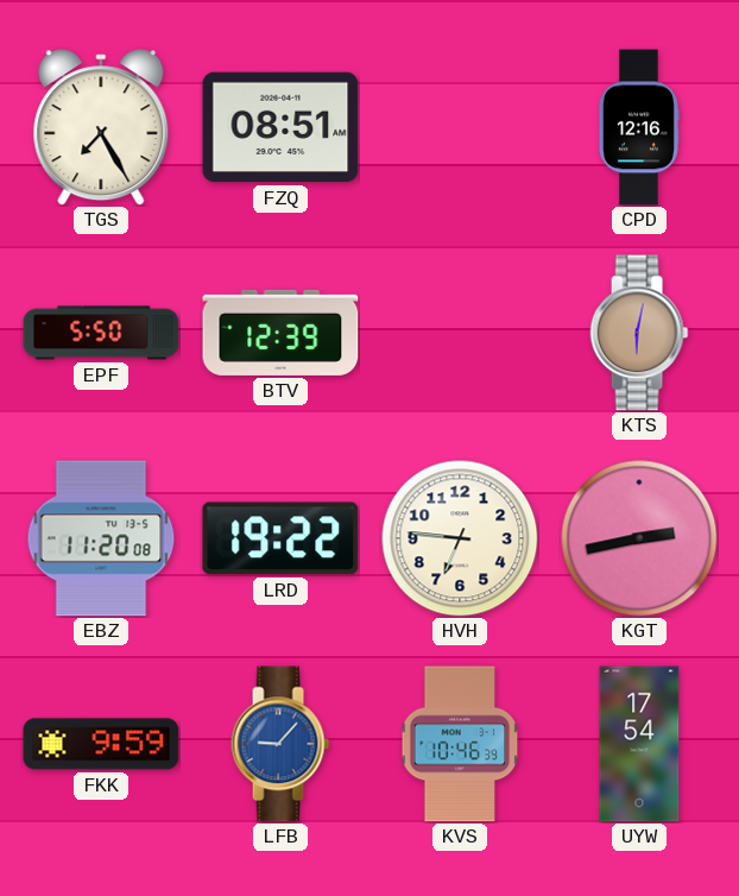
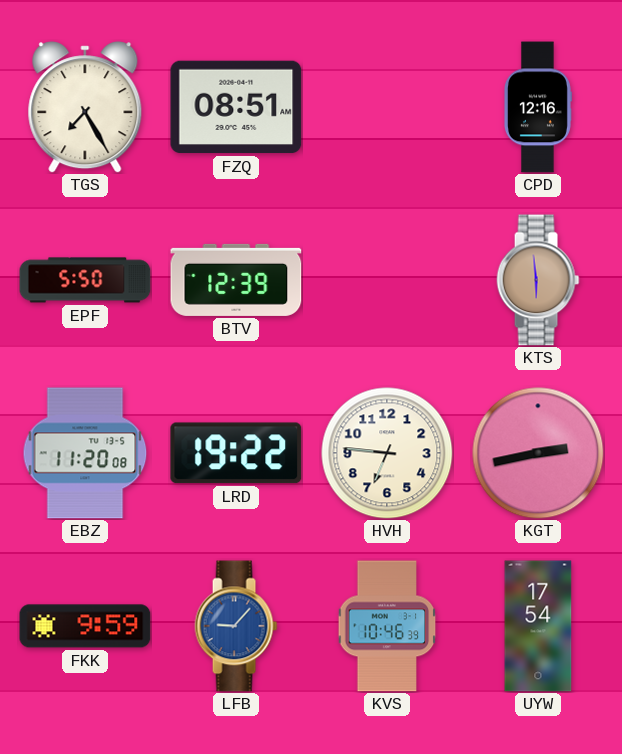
KTS: 6:02 -> 5:59 (538, 280)
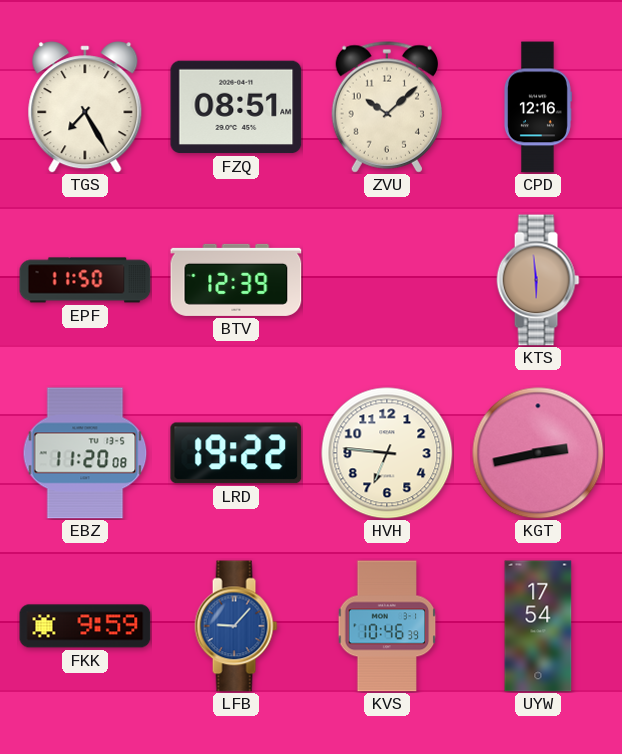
ZVU: none -> 10:08 (386, 107)
EPF: 5:50 -> 11:50 (85, 280)
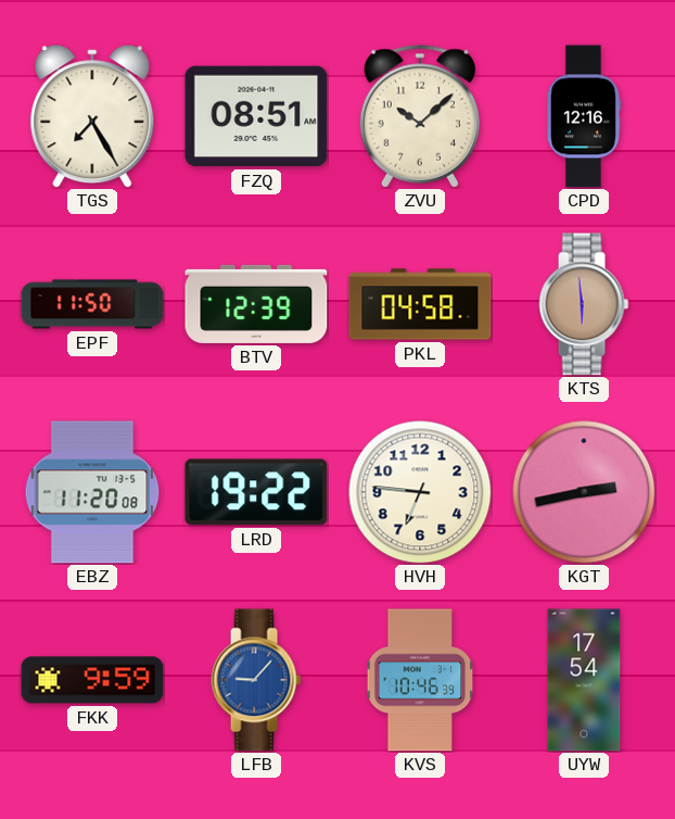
PKL: none -> 04:58 (420, 304)
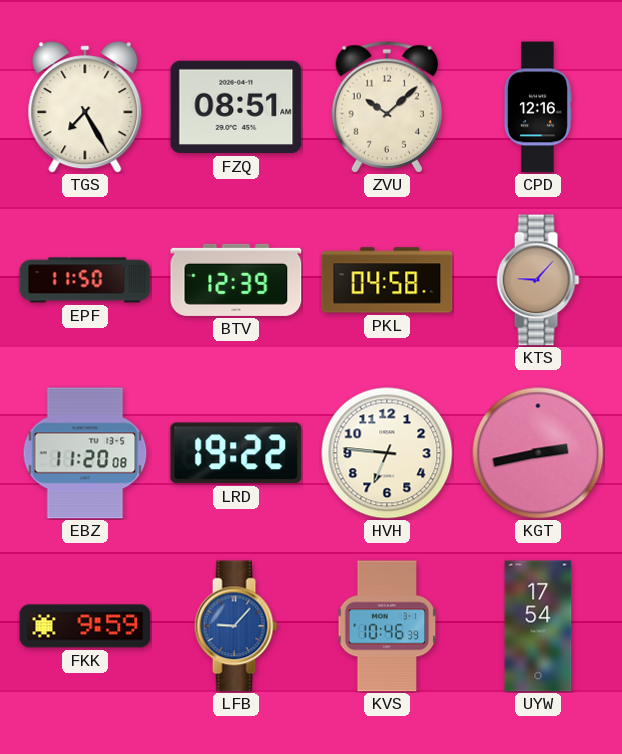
KTS: 5:59 -> 9:07 (538, 280)
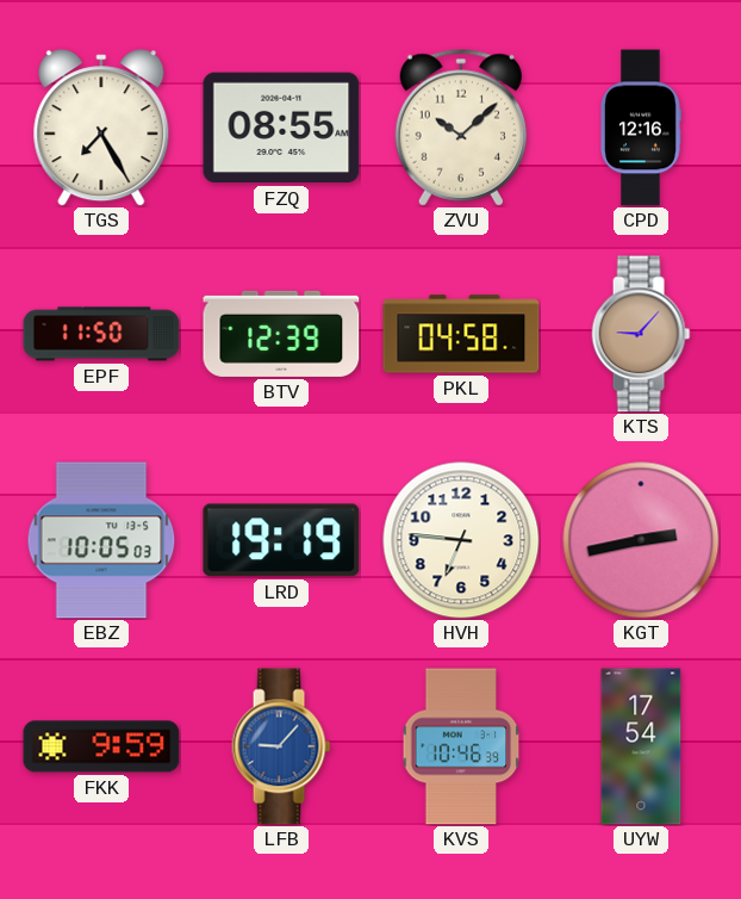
FZQ: 08:51 -> 08:55 (281, 128)
EBZ: 11:20 -> 10:05 (101, 540)
LRD: 19:22 -> 19:19 (281, 540)
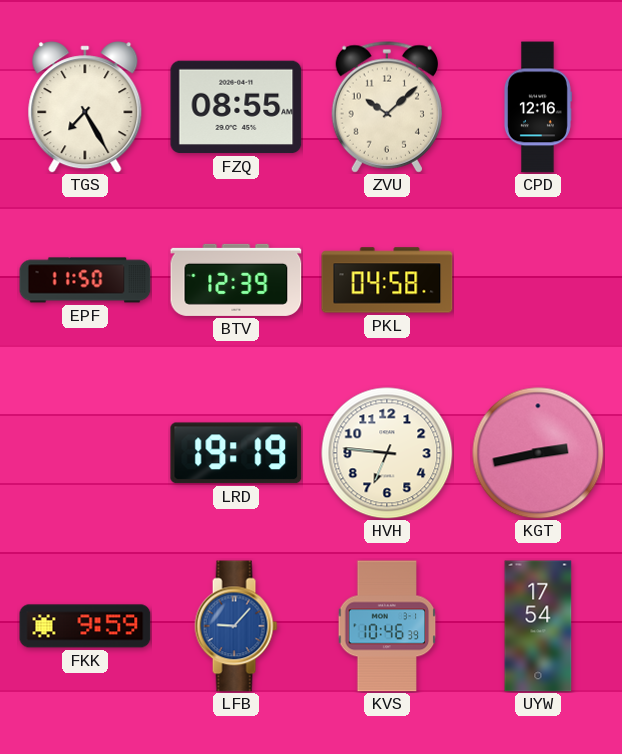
KTS: 9:07 -> none (641, 334)
EBZ: 10:05 -> none (101, 540)
